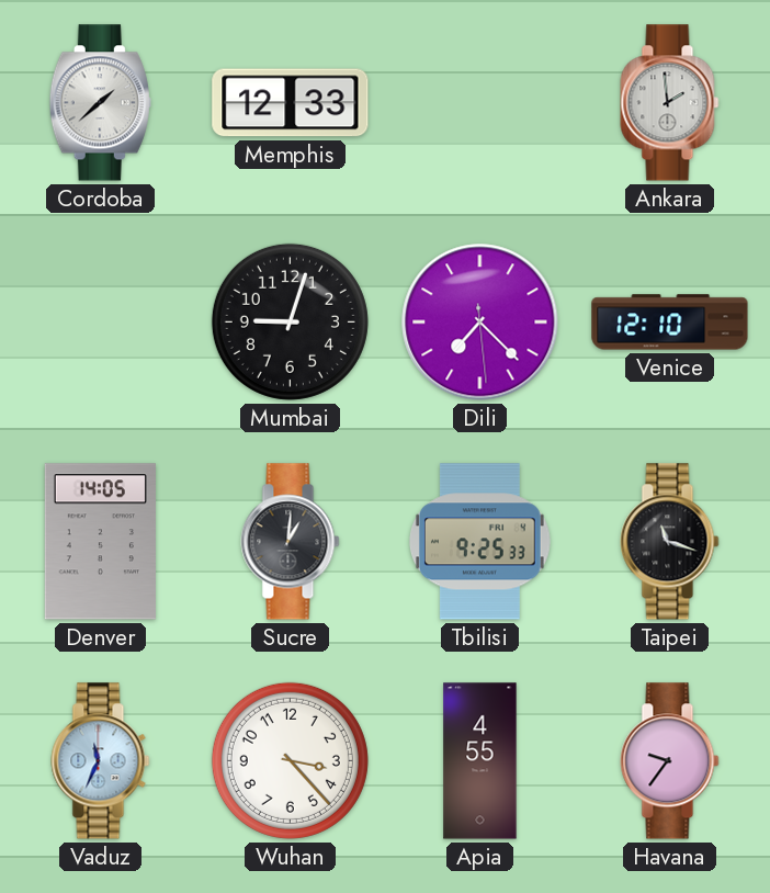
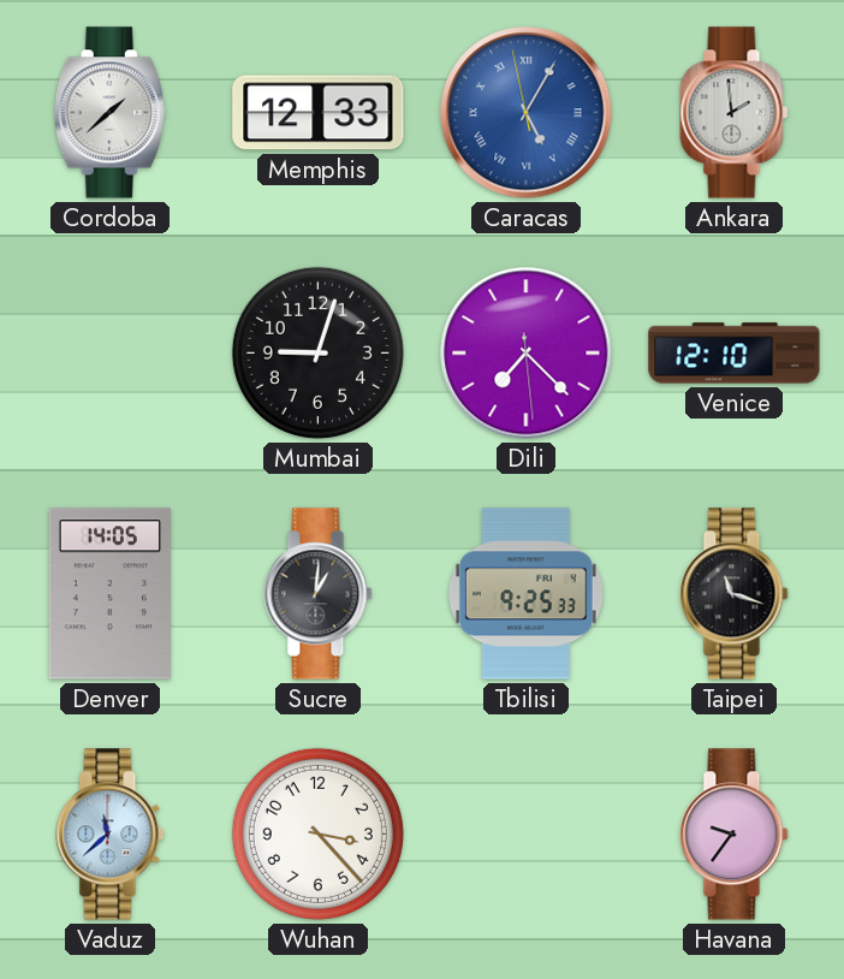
Caracas: none -> 5:04 (527, 113)
Vaduz: 11:34 -> 11:38 (111, 835)
Apia: 4:55 -> none (480, 761)
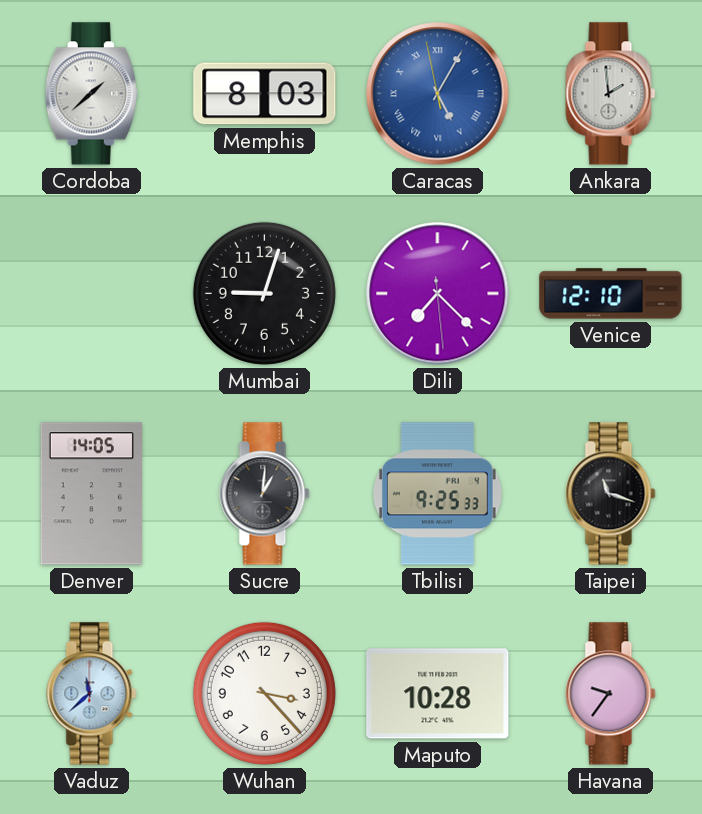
Memphis: 12:33 -> 8:03 (265, 94)
Maputo: none -> 10:28 (438, 694)
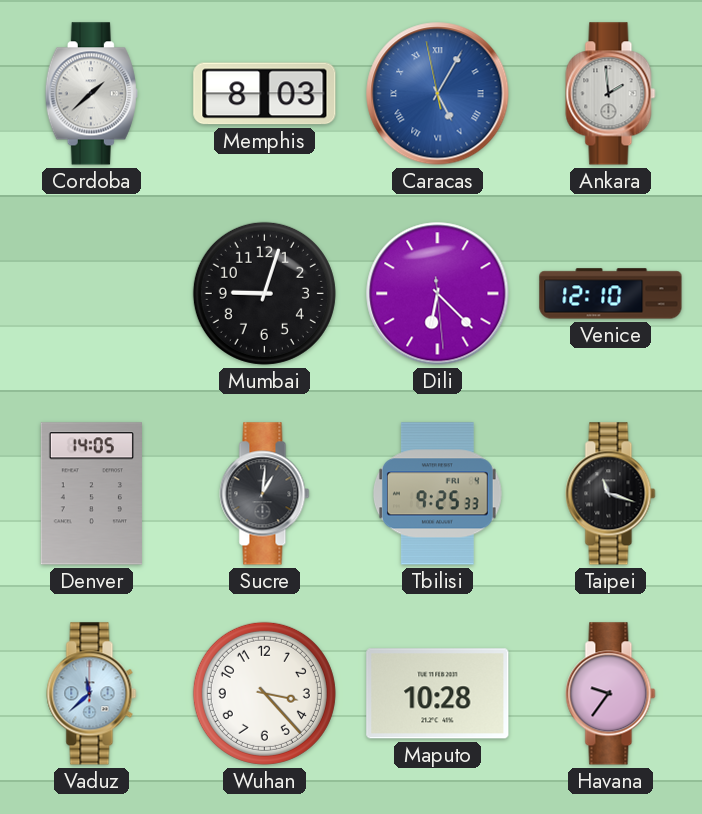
Dili: 7:22 -> 6:22 (438, 294)
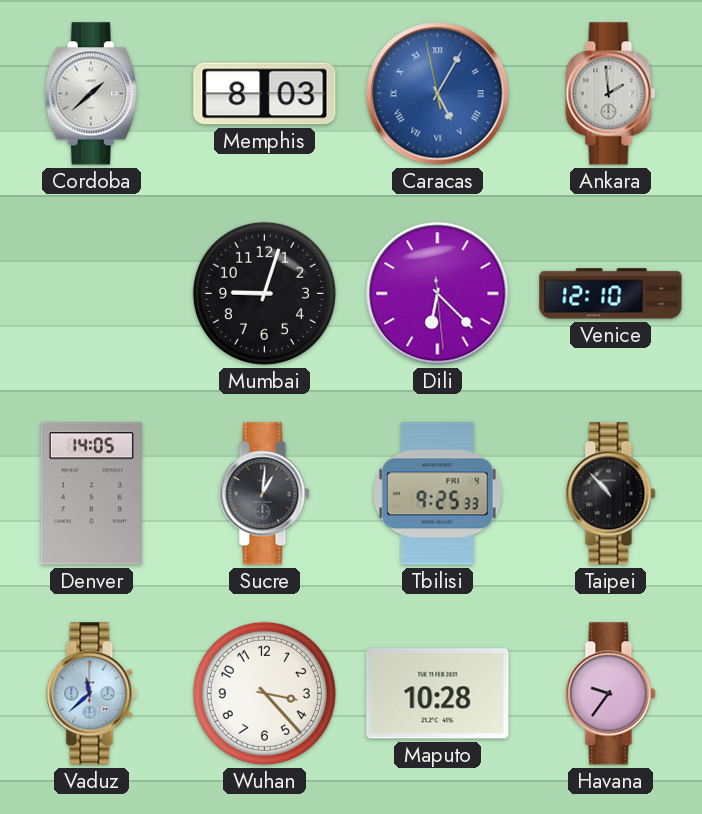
Taipei: 11:18 -> 10:53 (611, 494)
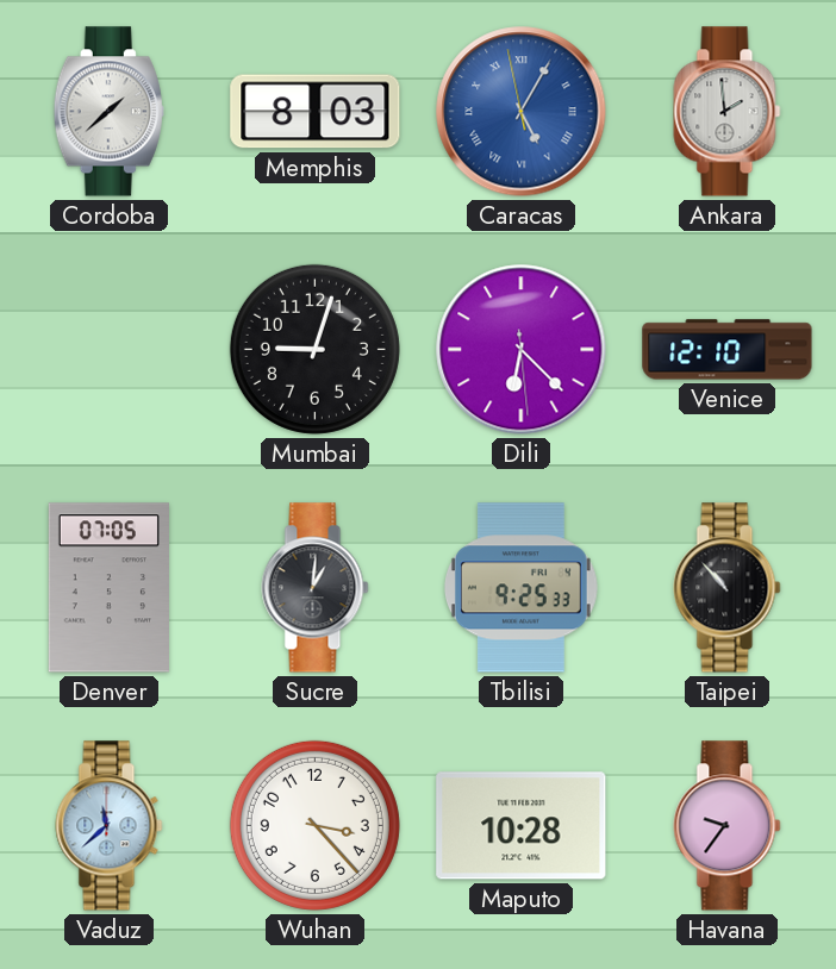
Denver: 14:05 -> 07:05 (108, 588)
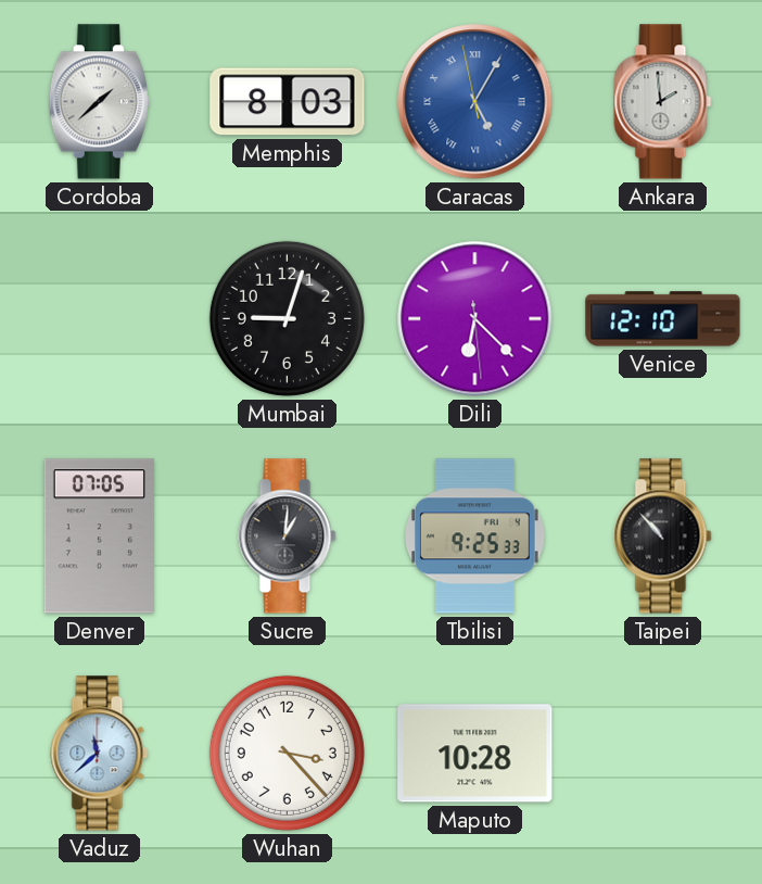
Havana: 9:36 -> none (728, 826)
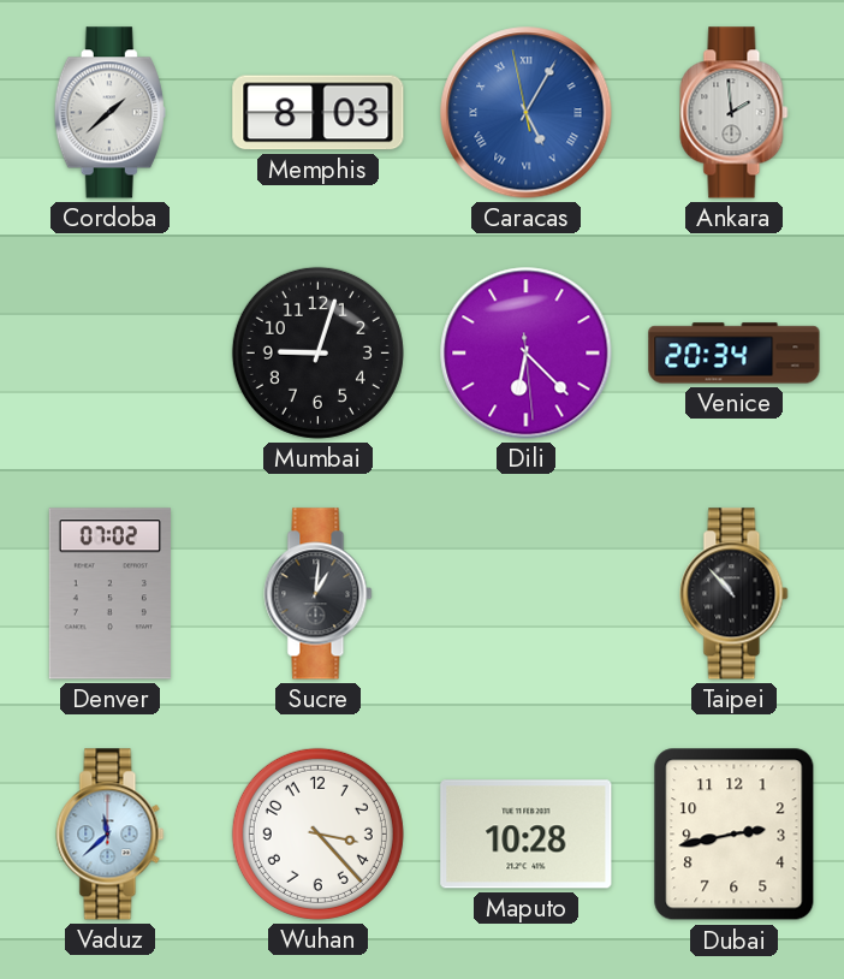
Venice: 12:10 -> 20:34 (735, 354)
Denver: 07:05 -> 07:02 (109, 594)
Tbilisi: 9:25 -> none (474, 536)
Dubai: none -> 2:43 (735, 835)
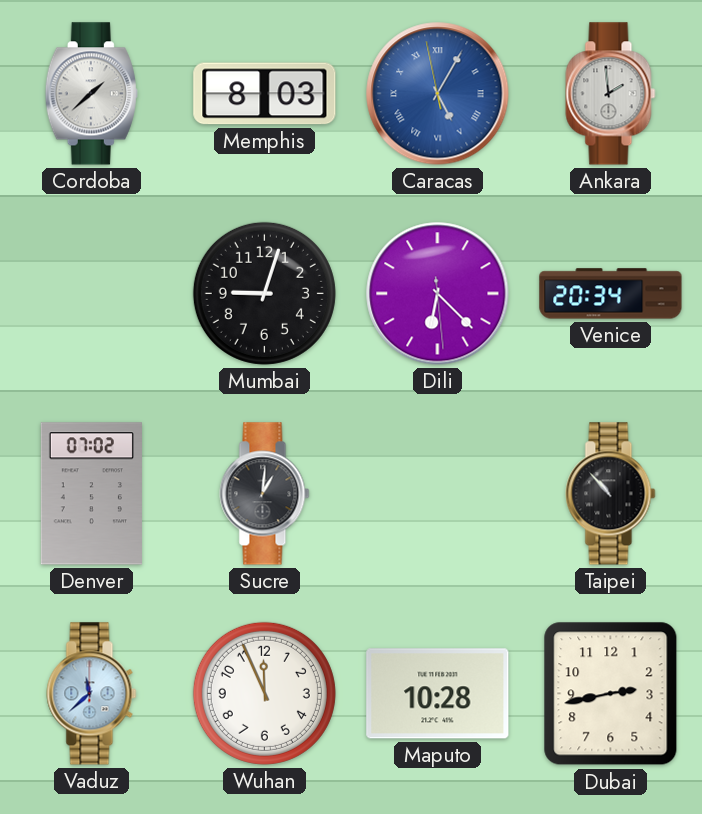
Wuhan: 3:23 -> 11:56 (264, 693)
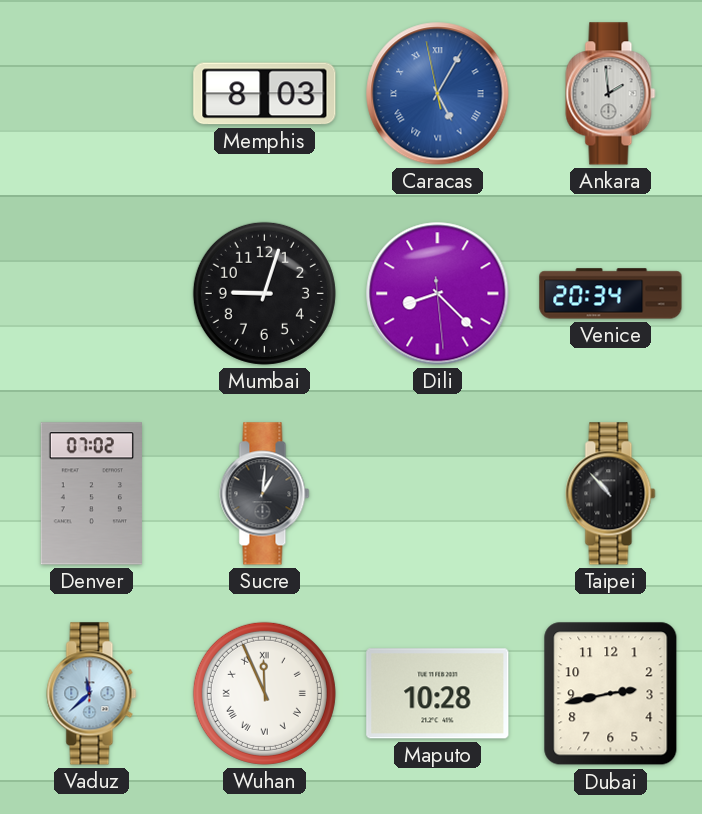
Cordoba: 1:38 -> none (91, 94)
Dili: 6:22 -> 8:22 (438, 294)
Wuhan numerals: Arabic -> Roman (264, 693)
